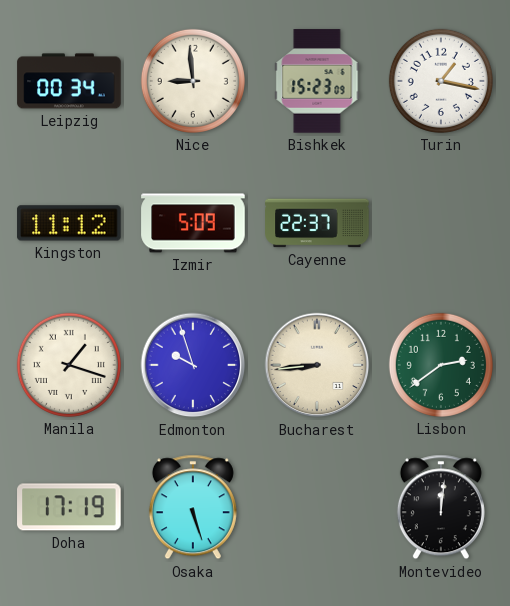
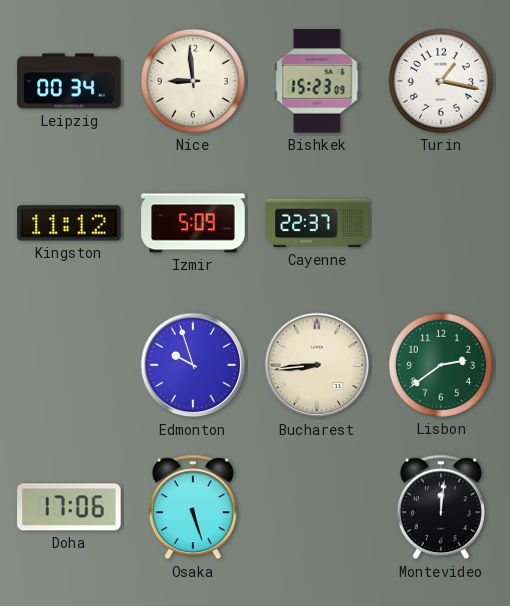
Manila: 1:18 -> none (69, 365)
Doha: 17:19 -> 17:06 (69, 507)
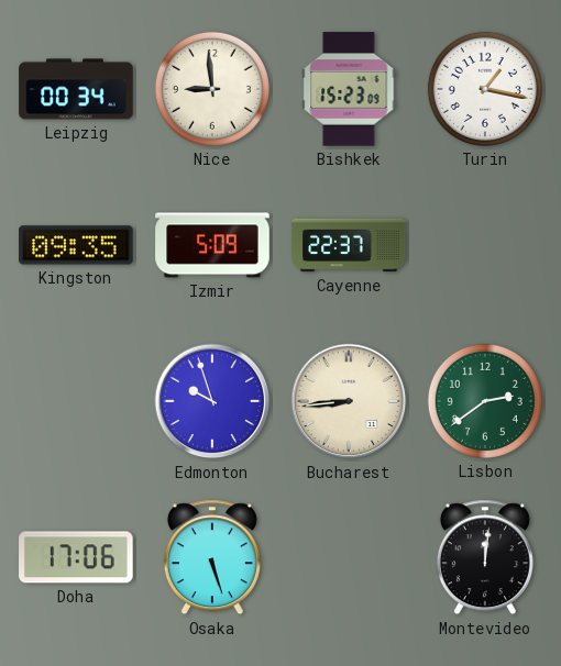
Kingston: 11:12 -> 09:35 (76, 245)
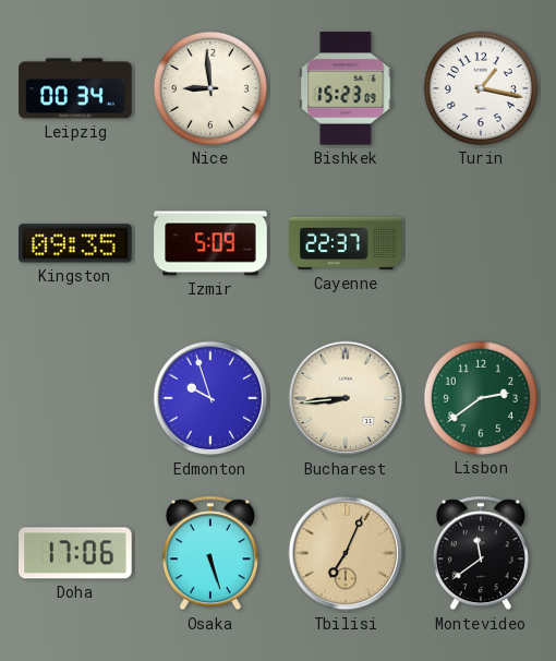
Tbilisi: none -> 7:04 (346, 553)
Montevideo: 12:01 -> 11:39 (481, 553)
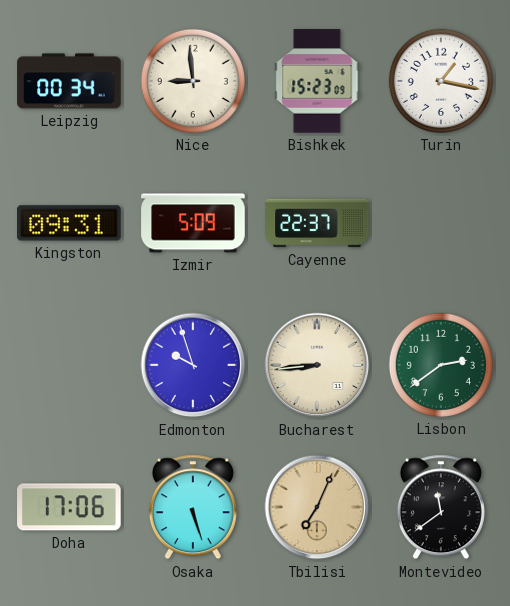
Kingston: 09:35 -> 09:31 (69, 223)
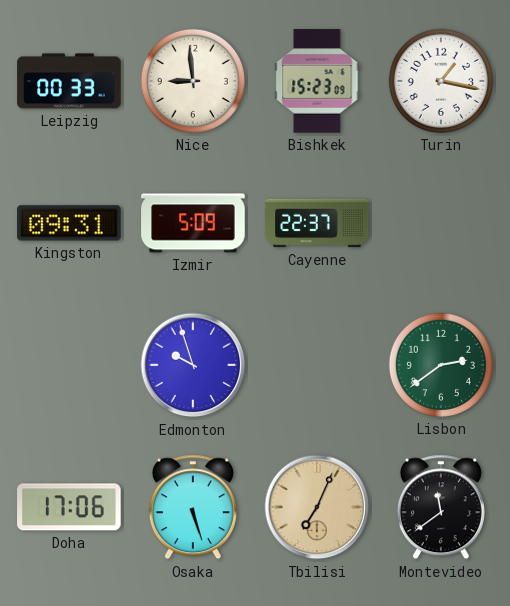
Leipzig: 00:34 -> 00:33 (69, 81)
Bucharest: 8:44 -> none (317, 365)
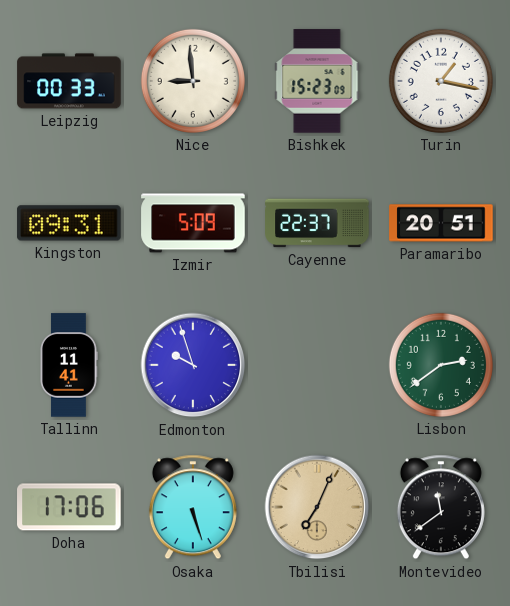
Paramaribo: none -> 20:51 (441, 223)
Tallinn: none -> 11:41 (69, 365)
